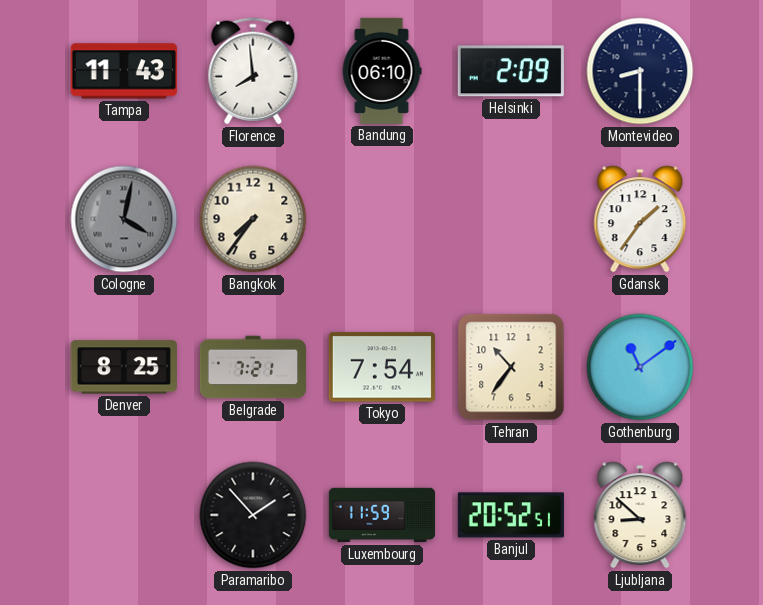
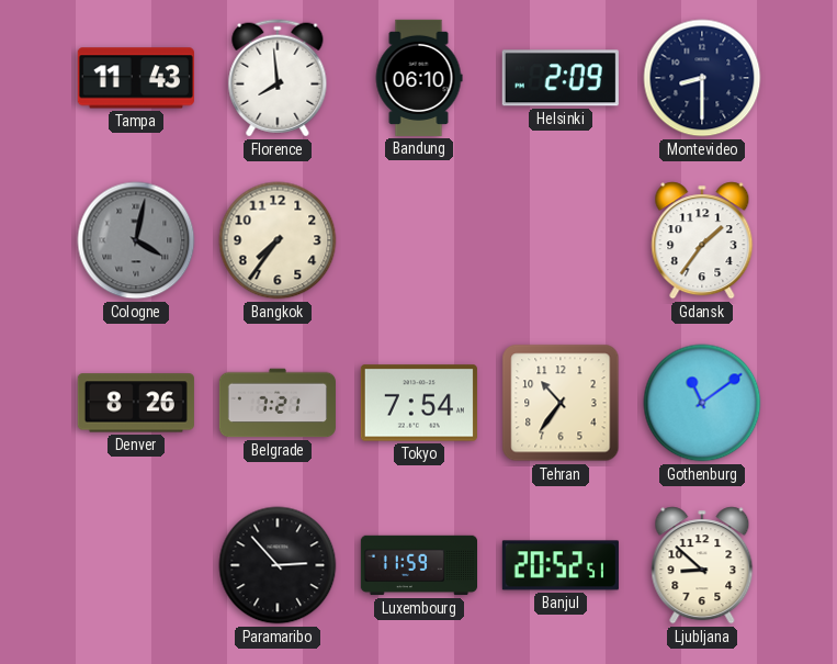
Denver: 8:25 -> 8:26 (136, 403)
Paramaribo: 1:53 -> 2:53 (278, 565)
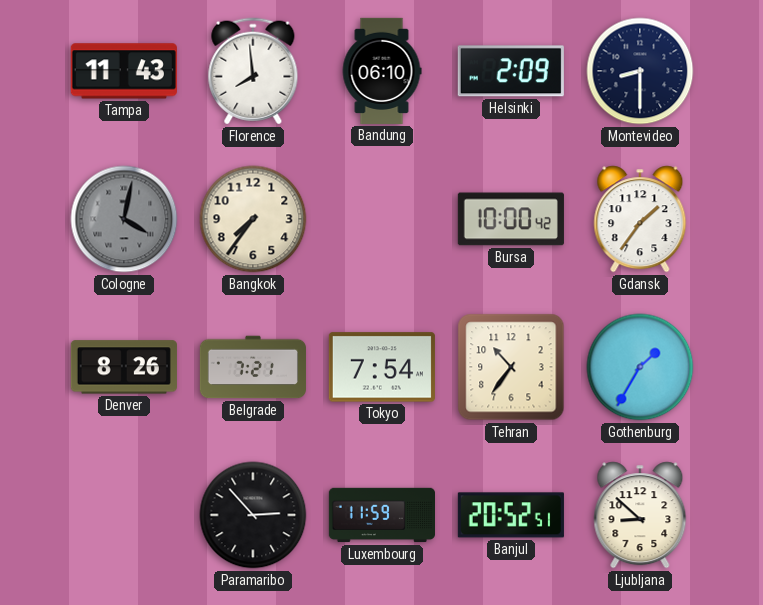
Bursa: none -> 10:00 (511, 219)
Gothenburg: 11:09 -> 1:35 (640, 367)
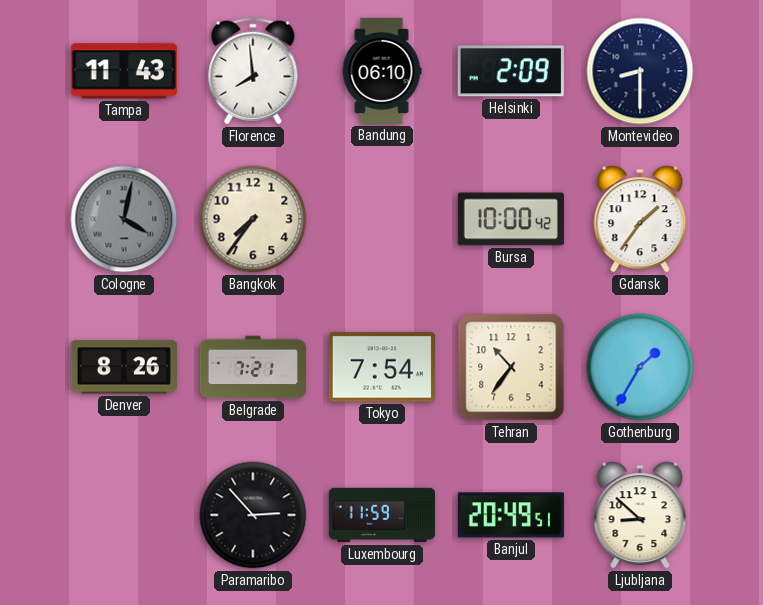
Banjul: 20:52 -> 20:49 (511, 515)
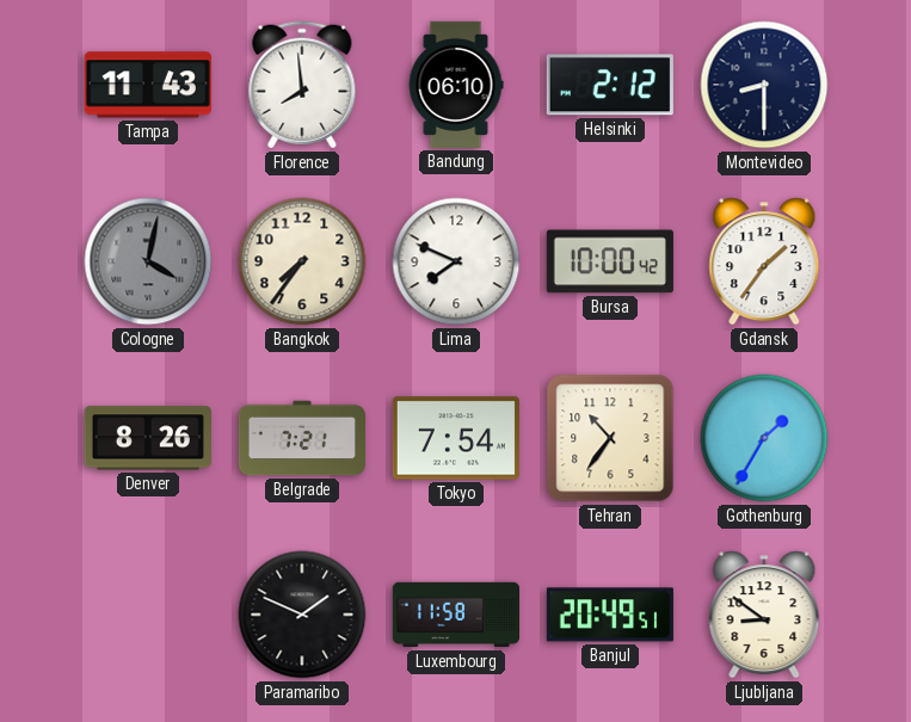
Helsinki: 2:09 -> 2:12 (610, 85)
Lima: none -> 7:49 (456, 261)
Paramaribo: 2:53 -> 1:49 (302, 615)
Luxembourg: 11:59 -> 11:58 (455, 615)
Ljubljana: 8:52 -> 8:51 (764, 615)
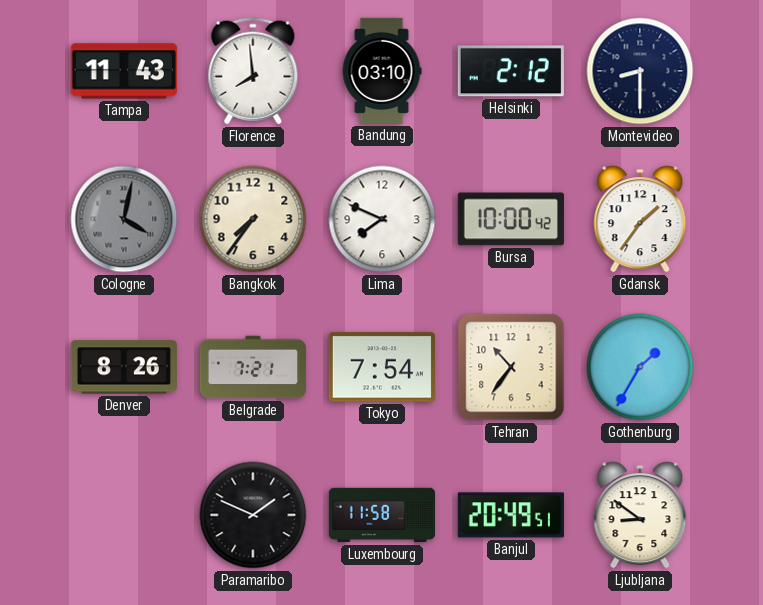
Bandung: 06:10 -> 03:10 (382, 71)
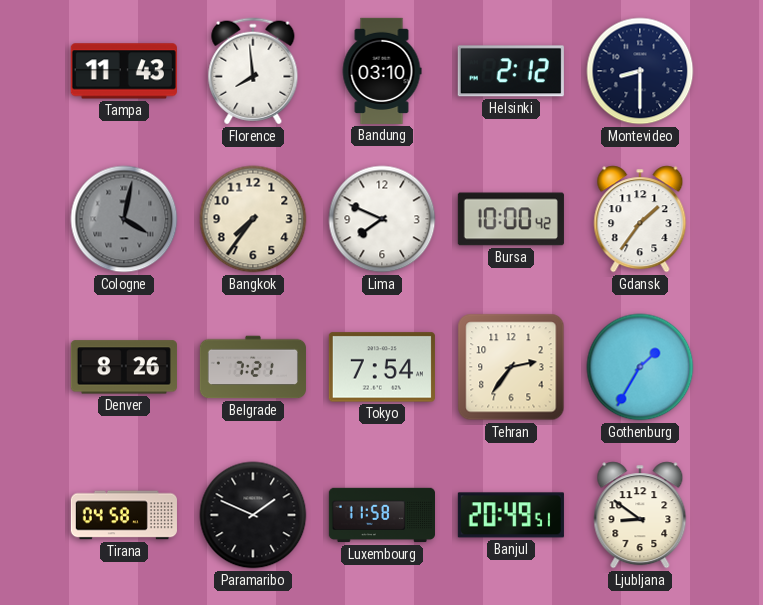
Tehran: 10:36 -> 2:36 (511, 367)
Tirana: none -> 04:58 (124, 515)
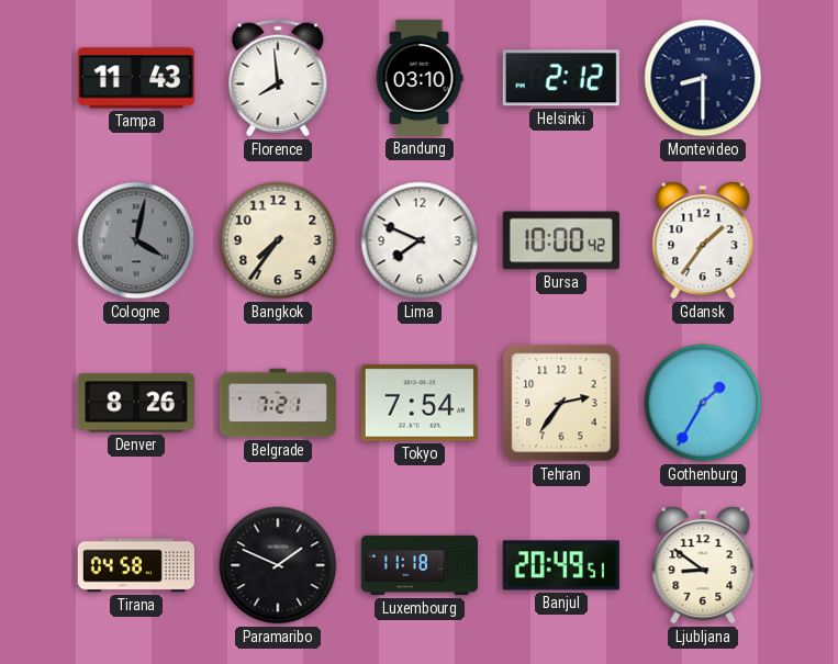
Luxembourg: 11:58 -> 11:18 (418, 565)
